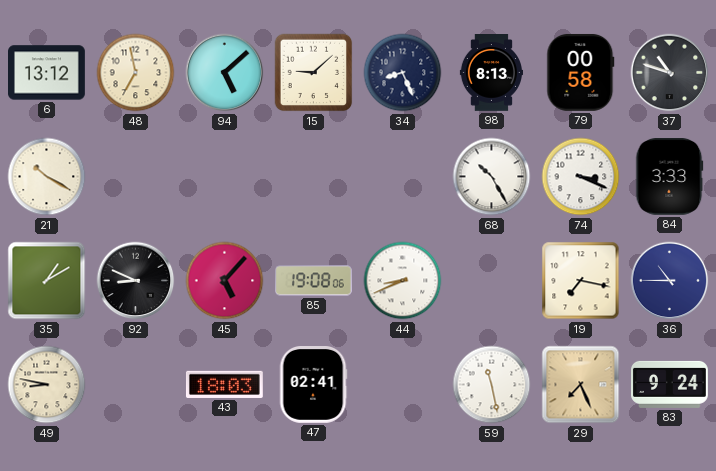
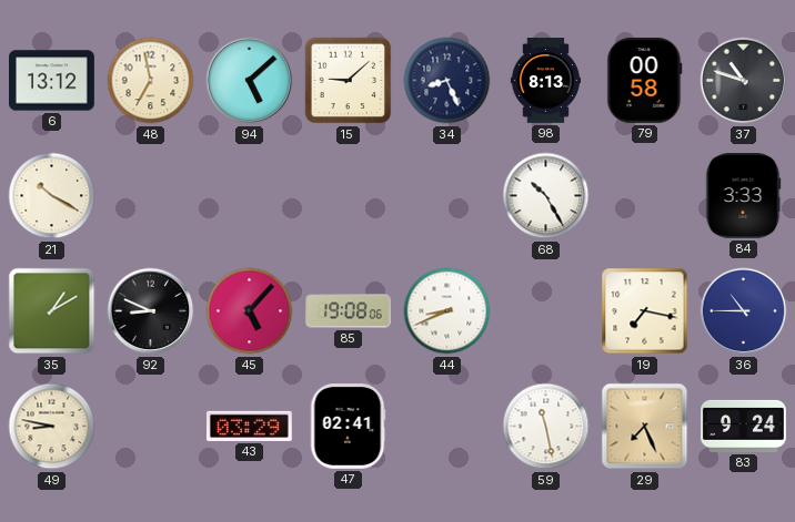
74: 3:19 -> none (581, 177)
43: 18:03 -> 03:29 (249, 426)
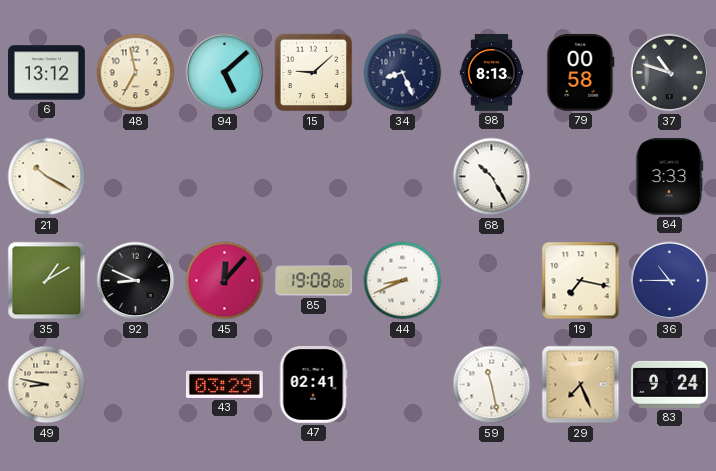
45: 5:07 -> 12:07 (225, 281)
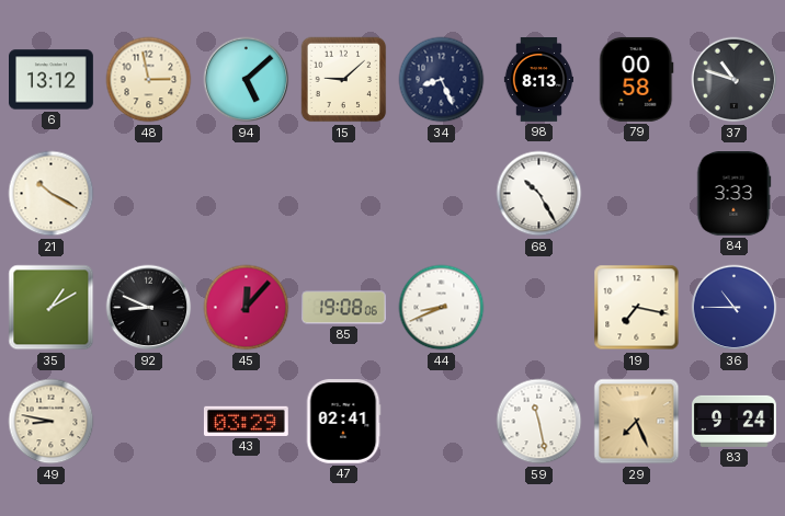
48: 6:58 -> 2:58 (149, 80)
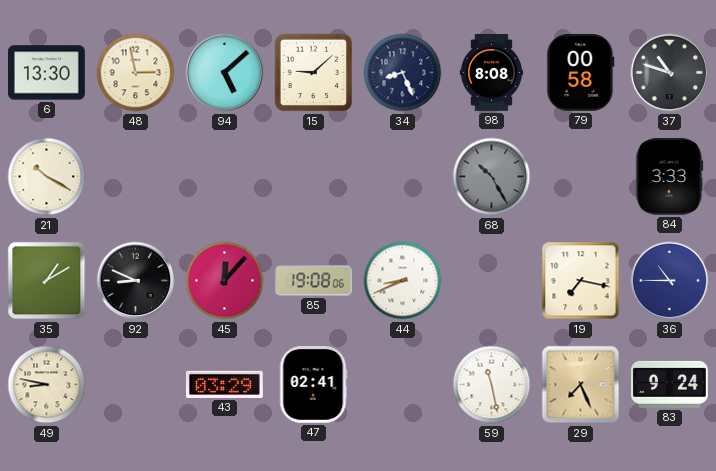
6: 13:12 -> 13:30 (47, 73)
98: 8:13 -> 8:08 (491, 73)
68 dial: white -> grey (492, 177)
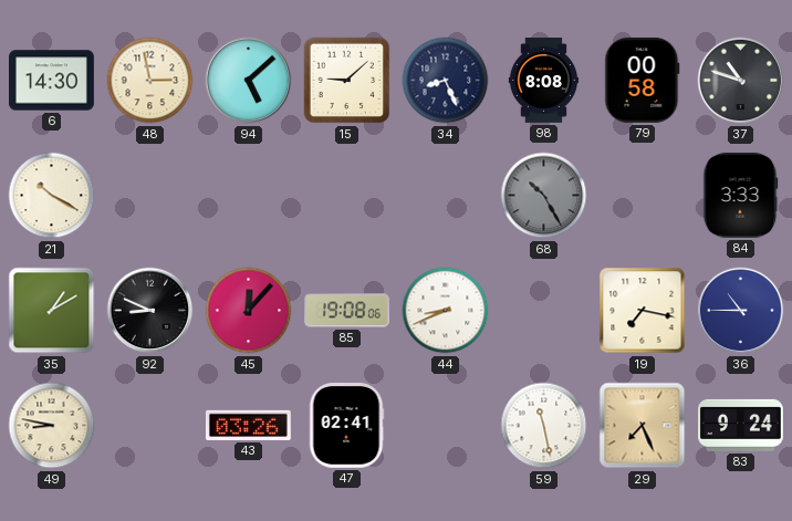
6: 13:30 -> 14:30 (52, 81)
43: 03:29 -> 03:26 (248, 425)
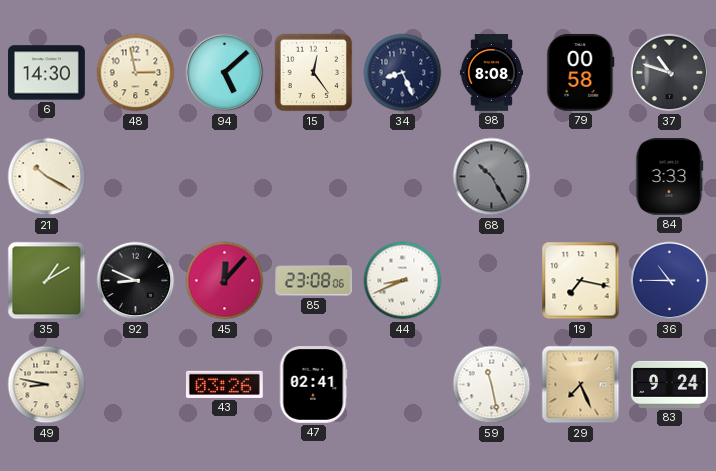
15: 9:08 -> 12:24 (314, 73)
85: 19:08 -> 23:08 (314, 281)
